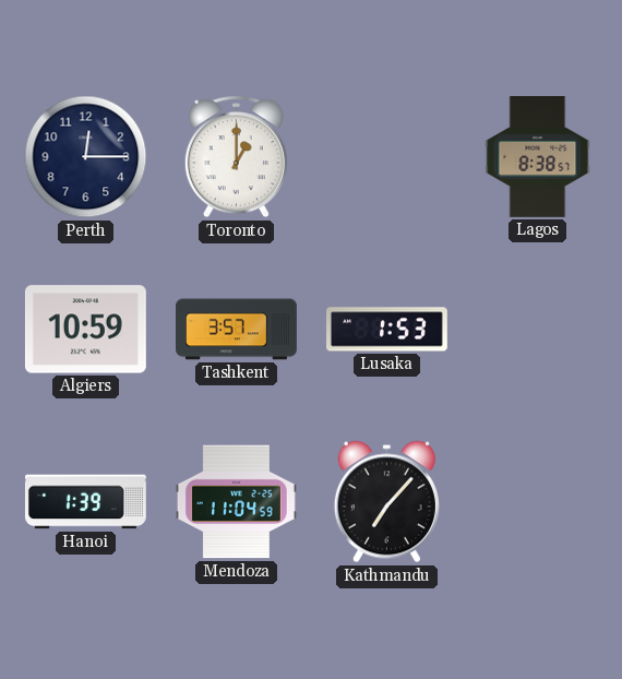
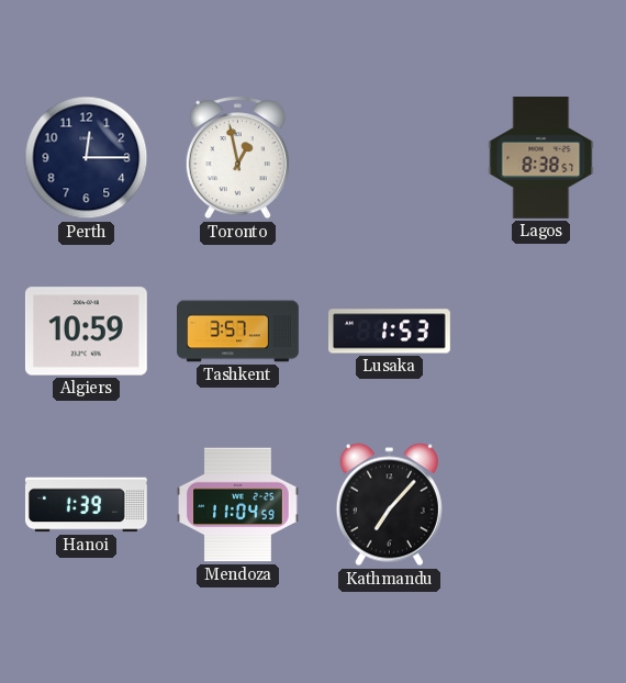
Toronto: 1:00 -> 12:58 (237, 158)
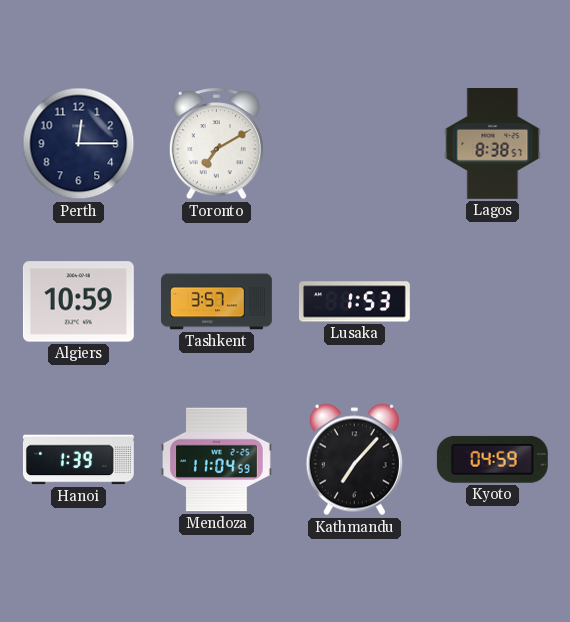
Toronto: 12:58 -> 7:10 (216, 144)
Kyoto: none -> 04:59 (492, 459)
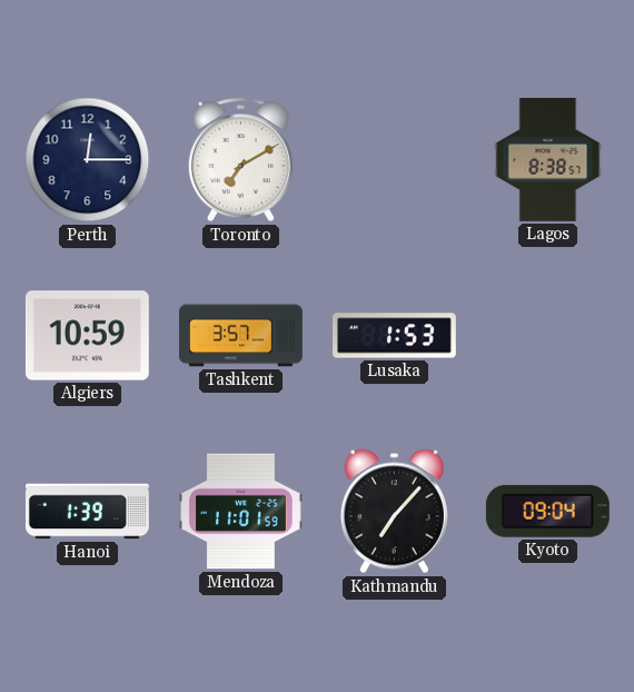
Mendoza: 11:04 -> 11:01 (240, 512)
Kyoto: 04:59 -> 09:04 (547, 511)
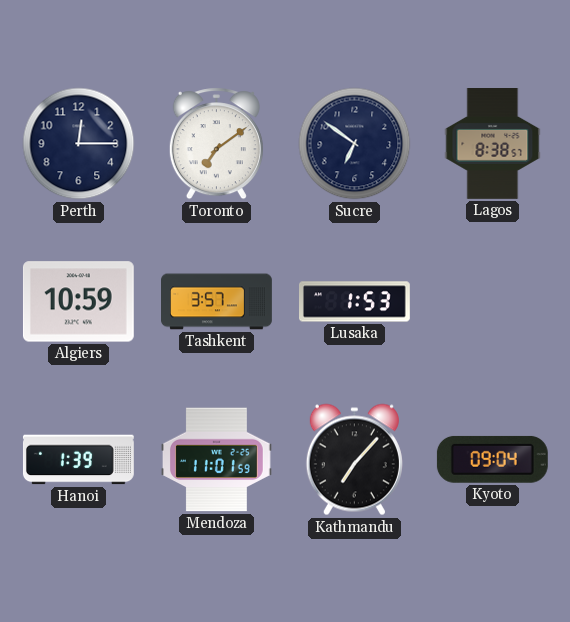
Toronto: 7:10 -> 7:09 (216, 144)
Sucre: none -> 6:51 (355, 144)
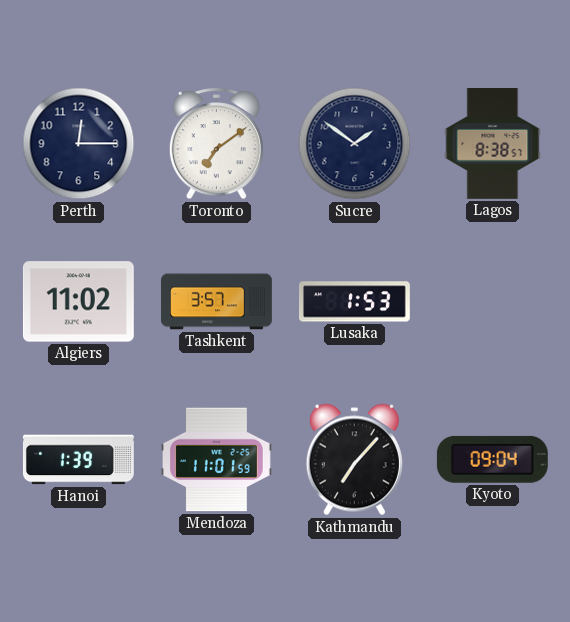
Sucre: 6:51 -> 1:51 (355, 144)
Algiers: 10:59 -> 11:02 (78, 302)
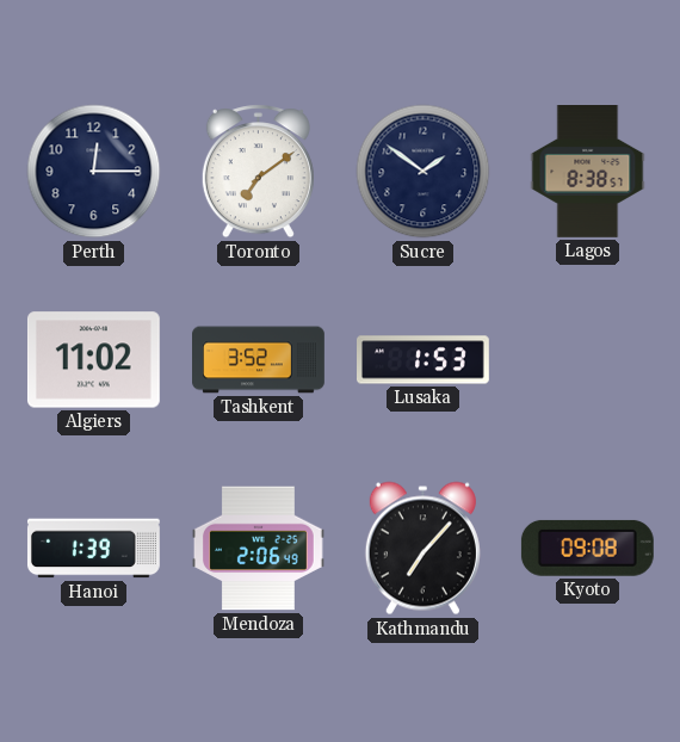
Tashkent: 3:57 -> 3:52 (259, 360)
Mendoza: 11:01 -> 2:06 (258, 549)
Kyoto: 09:04 -> 09:08 (587, 548)
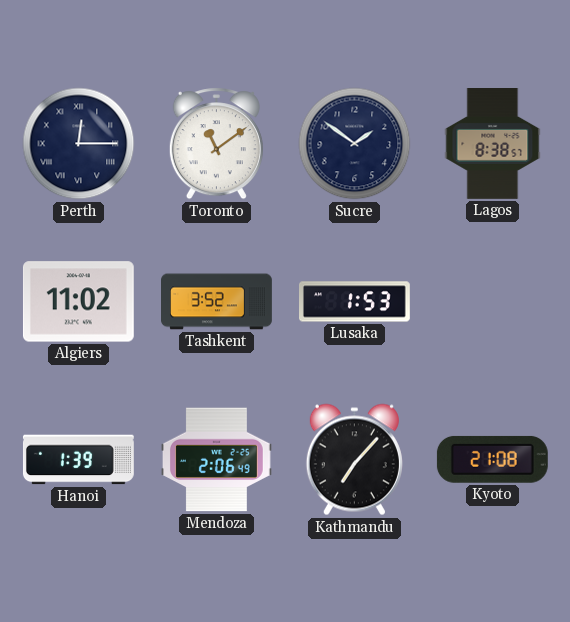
Perth numerals: Arabic -> Roman (79, 144)
Toronto: 7:09 -> 11:09 (216, 144)
Kyoto: 09:08 -> 21:08 (492, 459)
